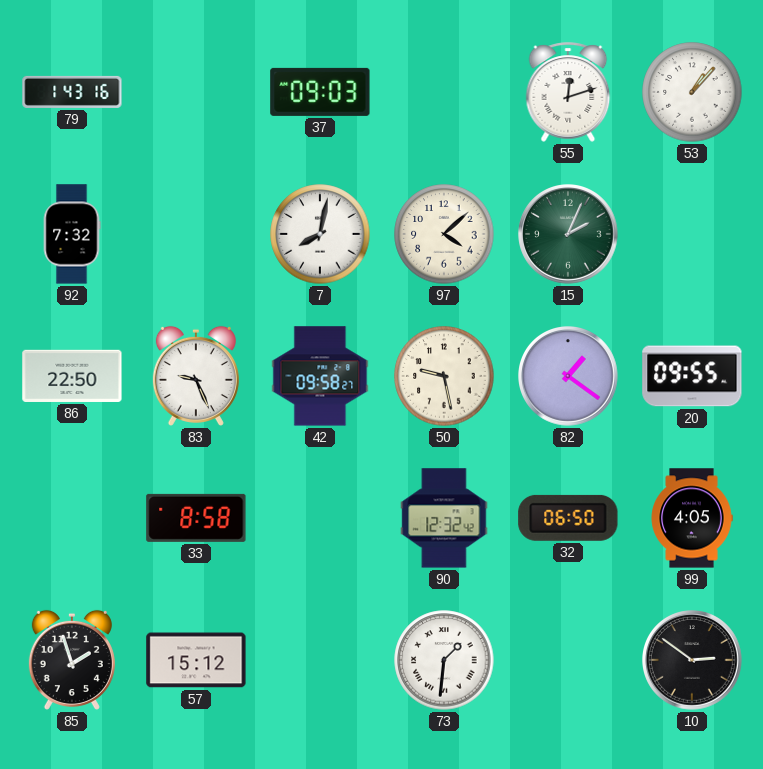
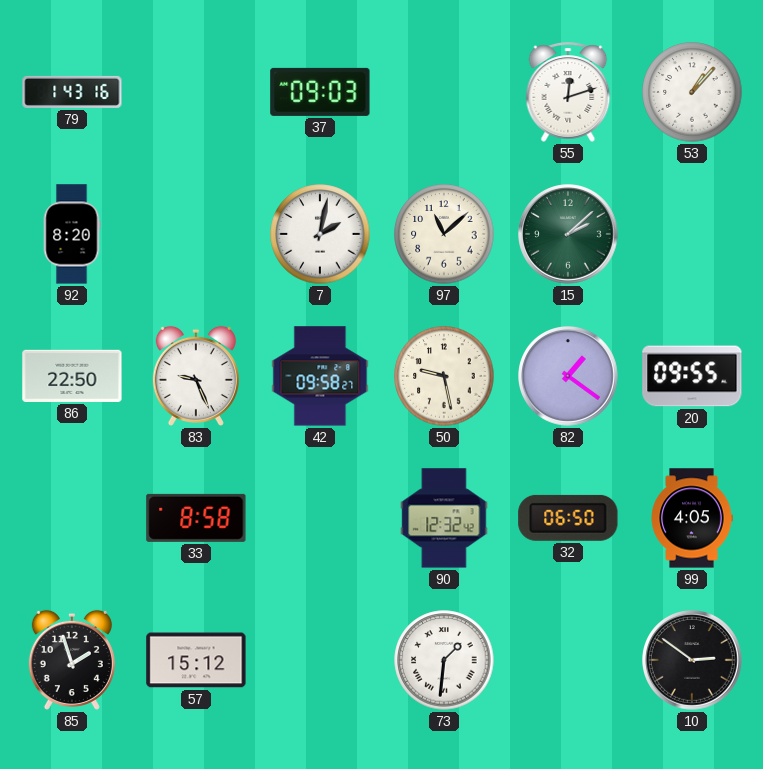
92: 7:32 -> 8:20 (72, 234)
7: 8:02 -> 2:02 (320, 234)
97: 4:08 -> 11:08 (444, 234)
15: 2:04 -> 2:08 (569, 235)
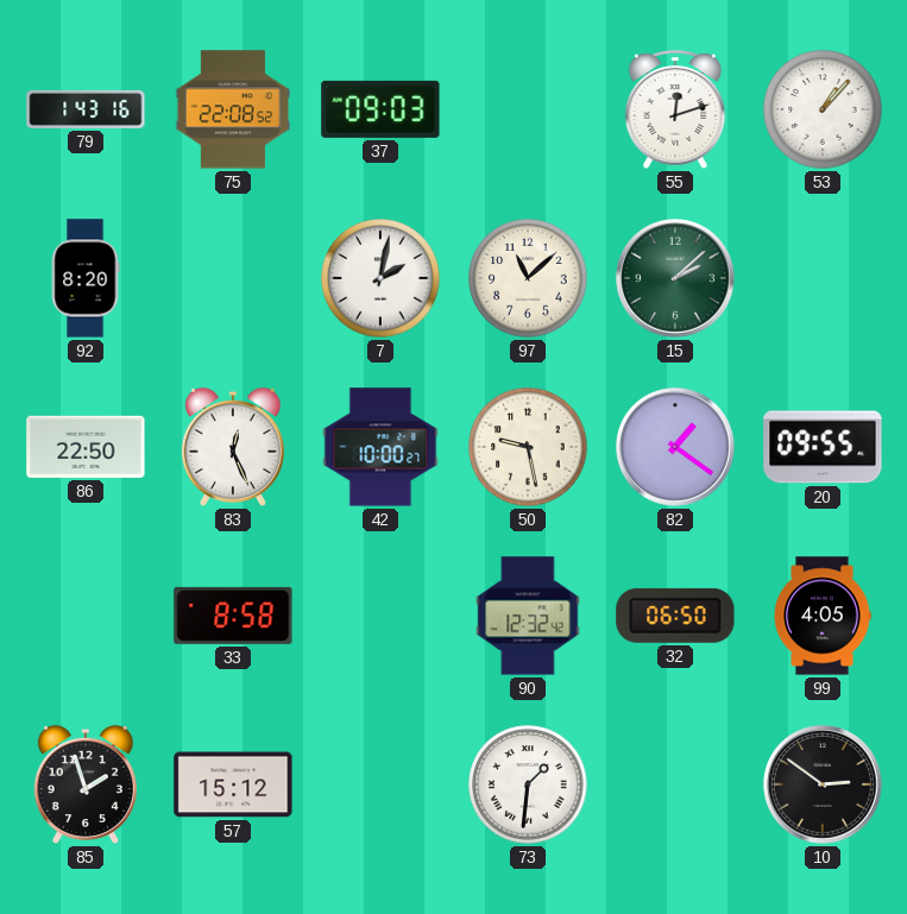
75: none -> 22:08 (233, 109)
83: 9:26 -> 12:26 (233, 447)
42: 09:58 -> 10:00 (380, 447)
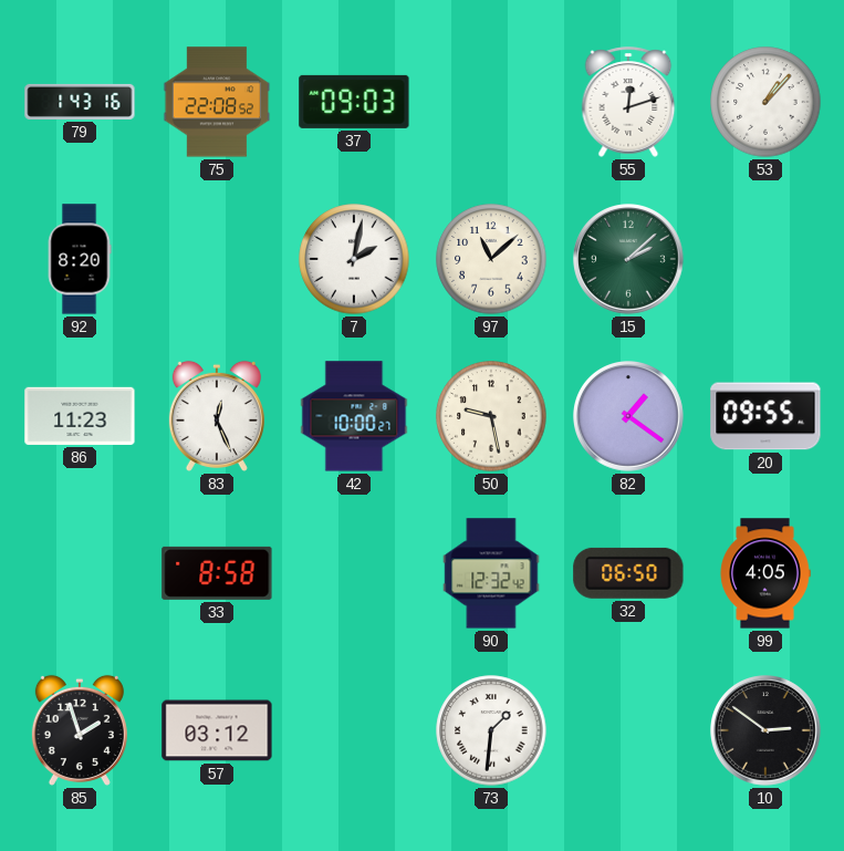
86: 22:50 -> 11:23 (80, 416)
57: 15:12 -> 03:12 (217, 730)
